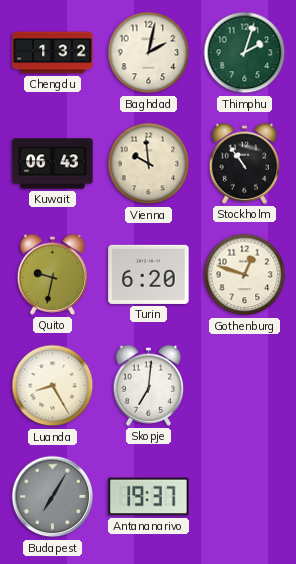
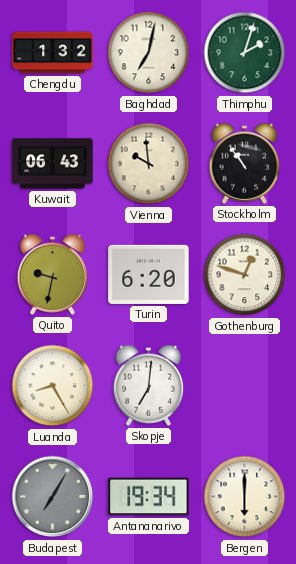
Baghdad: 2:02 -> 7:02 (149, 53)
Antananarivo: 19:37 -> 19:34 (149, 497)
Bergen: none -> 6:00 (245, 497)
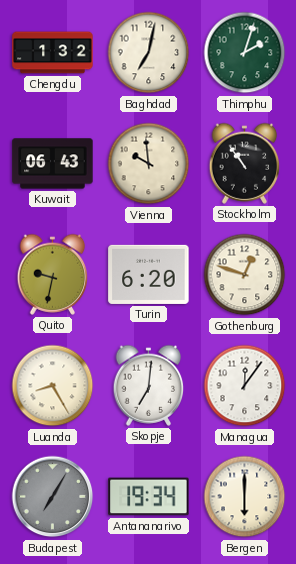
Managua: none -> 12:06 (245, 386)
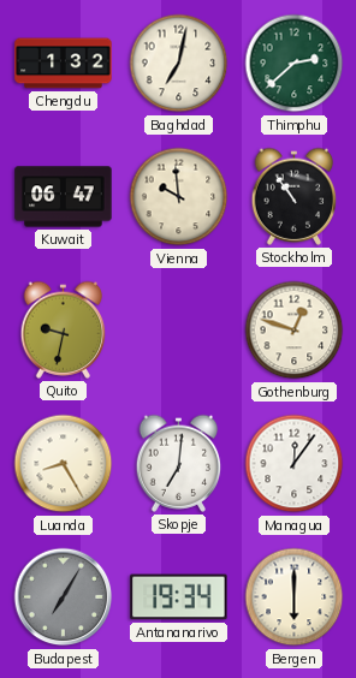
Thimphu: 2:03 -> 2:38 (295, 64)
Kuwait: 06:43 -> 06:47 (64, 197)
Turin: 6:20 -> none (149, 274)
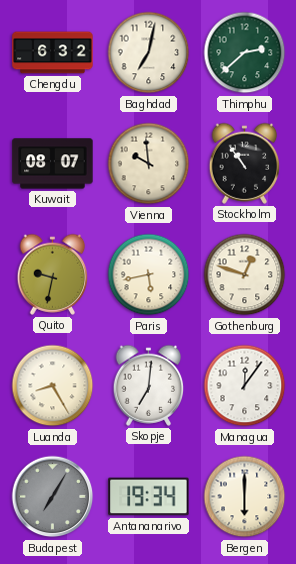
Chengdu: 1:32 -> 6:32 (53, 53)
Kuwait: 06:47 -> 08:07 (53, 164)
Paris: none -> 5:43 (149, 275)
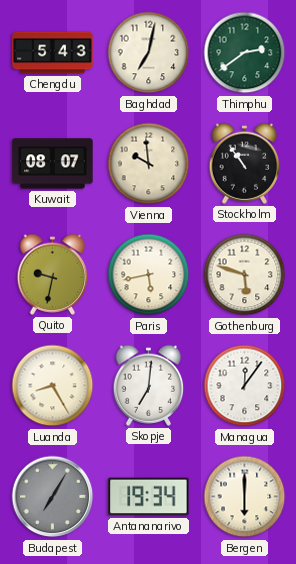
Chengdu: 6:32 -> 5:43 (53, 53)
Thimphu: 2:38 -> 2:39 (245, 53)
Gothenburg: 12:48 -> 5:48 (245, 275)
